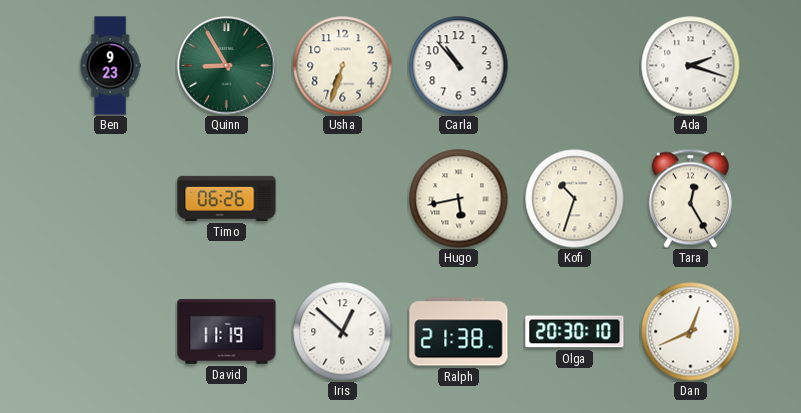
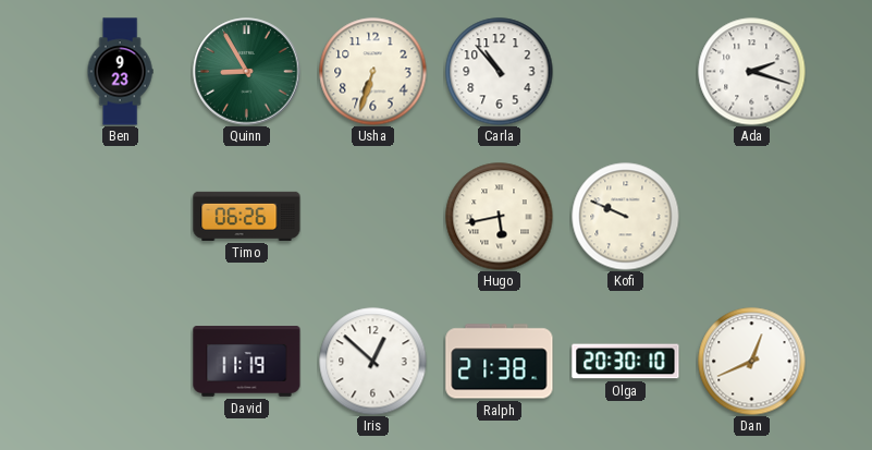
Kofi: 10:33 -> 9:49 (626, 217)
Tara: 12:25 -> none (690, 198)
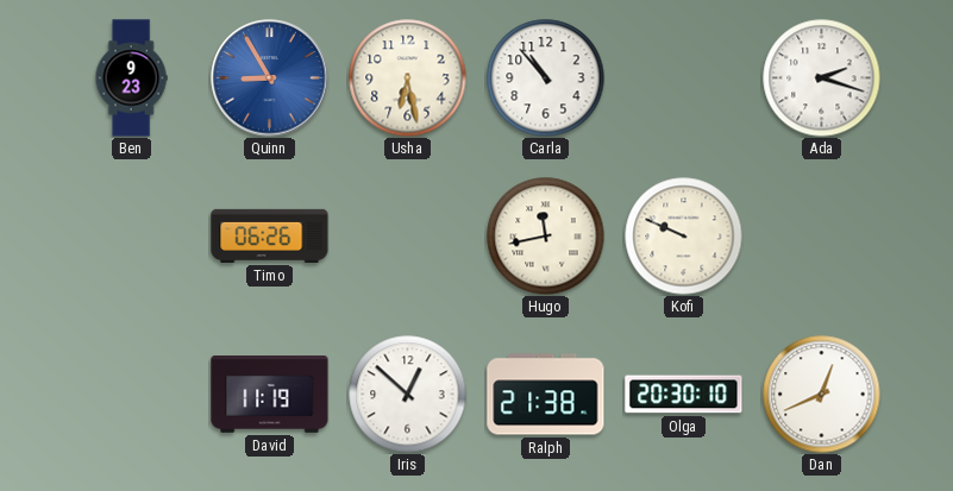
Quinn dial: green -> blue (270, 78)
Usha: 6:33 -> 6:28 (408, 78)
Hugo: 5:43 -> 11:43 (546, 237)
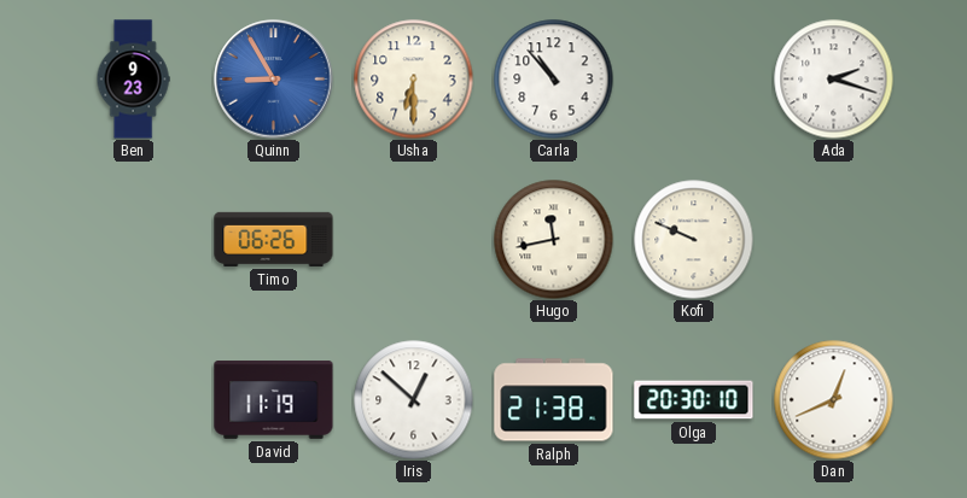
Usha: 6:28 -> 6:30 (414, 80)
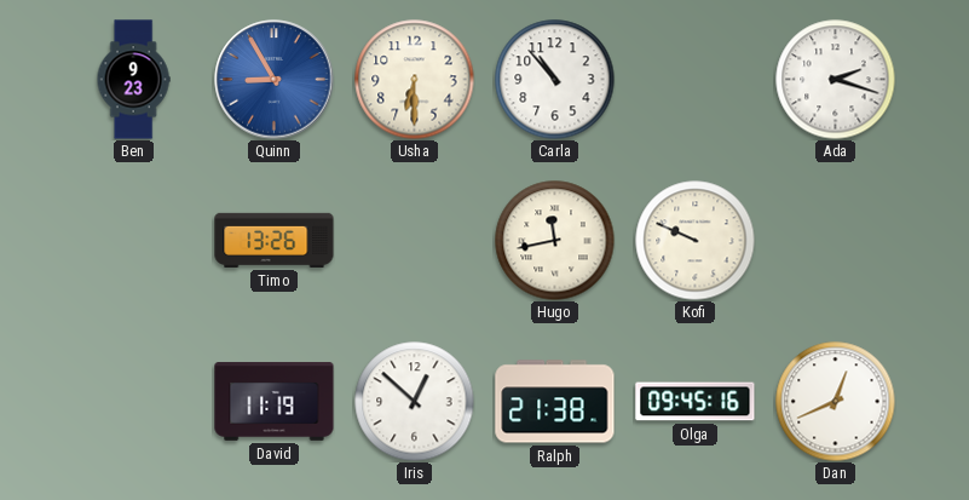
Timo: 06:26 -> 13:26 (275, 240)
Olga: 20:30 -> 09:45 (696, 402)
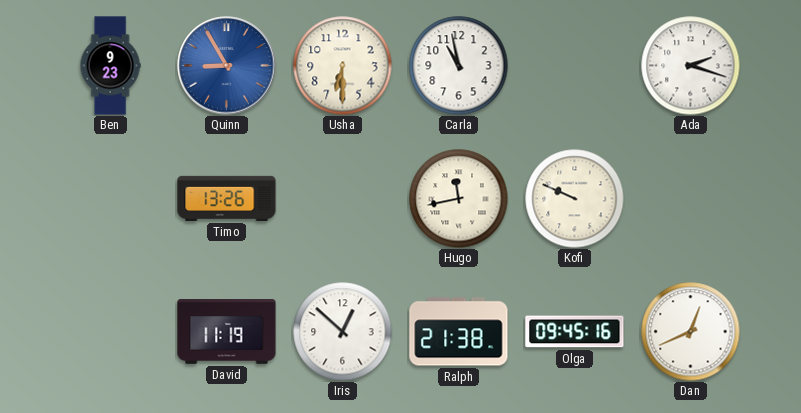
Carla: 10:53 -> 10:58 (459, 66)
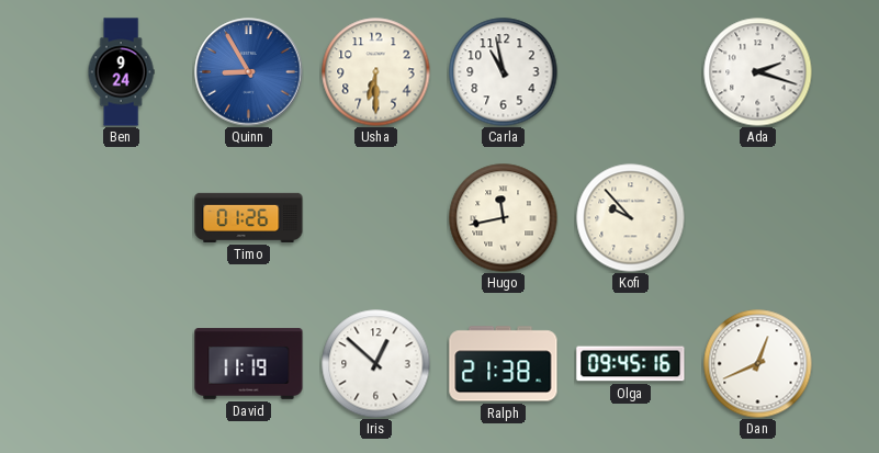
Ben: 9:23 -> 9:24 (121, 72)
Timo: 13:26 -> 01:26 (249, 217)
Kofi: 9:49 -> 9:53 (631, 218)
